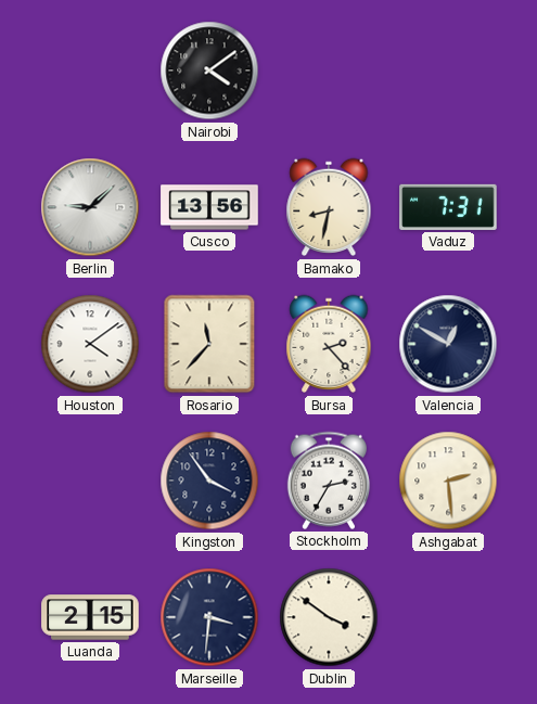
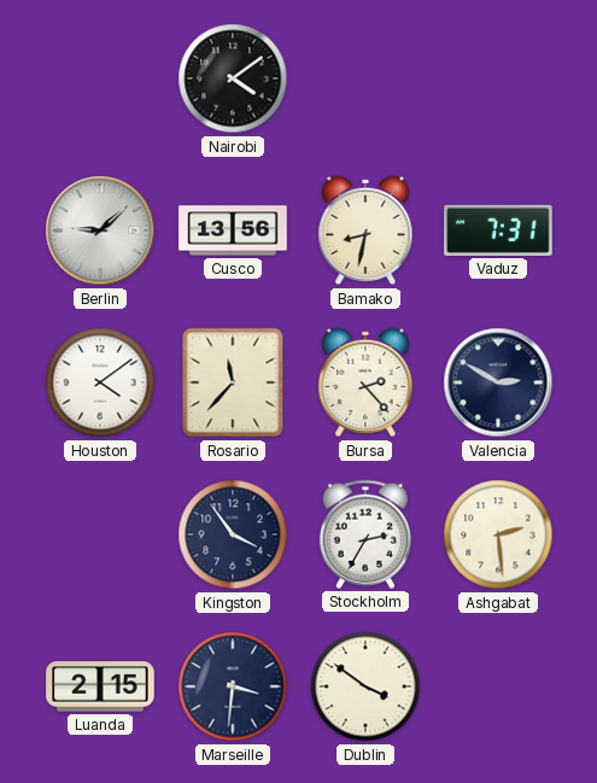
Valencia: 12:50 -> 2:50 (498, 382)
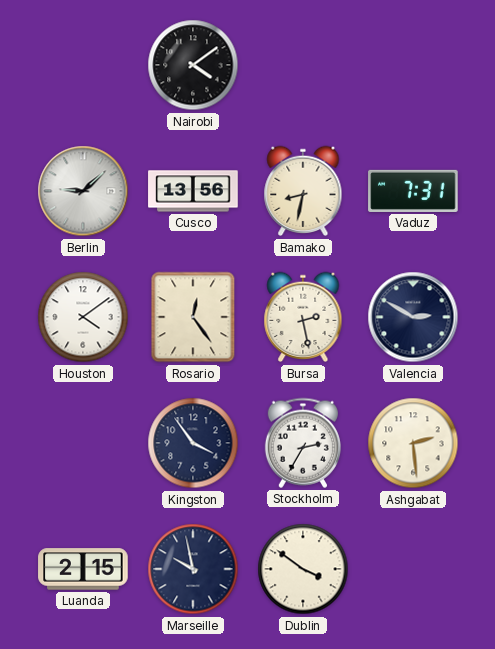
Rosario: 11:37 -> 12:24 (193, 317)
Bursa: 2:23 -> 2:28 (303, 317)
Marseille: 3:31 -> 9:58 (193, 569)
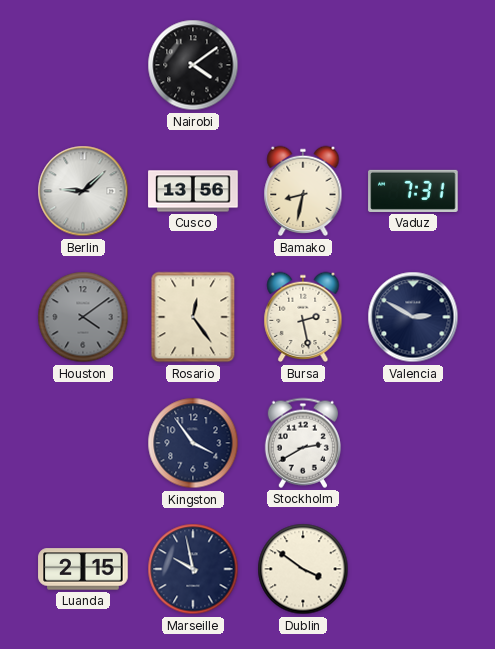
Houston dial: white -> grey (83, 317)
Stockholm: 2:35 -> 2:40 (303, 443)
Ashgabat: 2:29 -> none (413, 443)
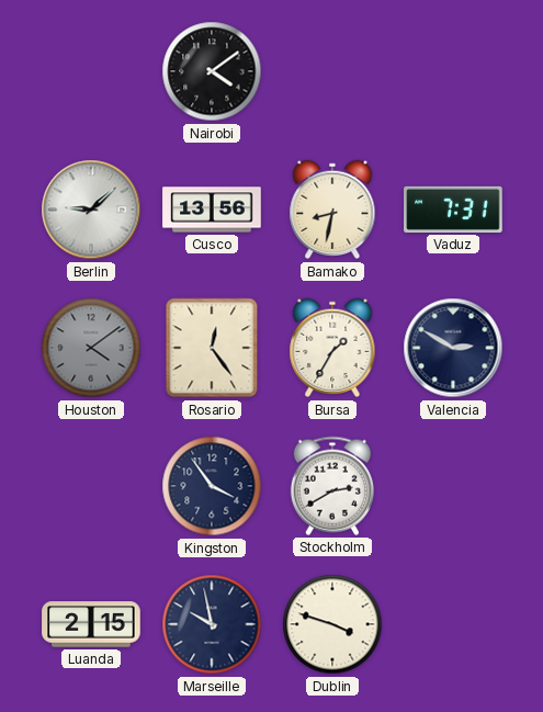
Bursa: 2:28 -> 1:35 (332, 348)
Dublin: 3:51 -> 3:48 (332, 624)
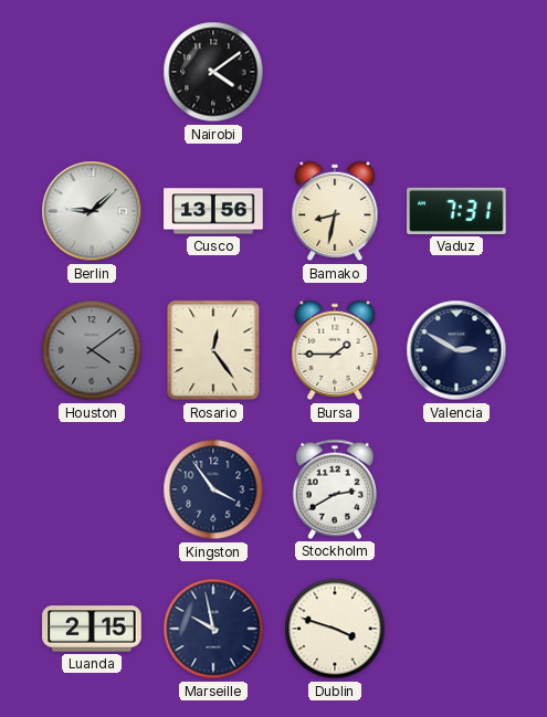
Bursa: 1:35 -> 1:45 (335, 350)
